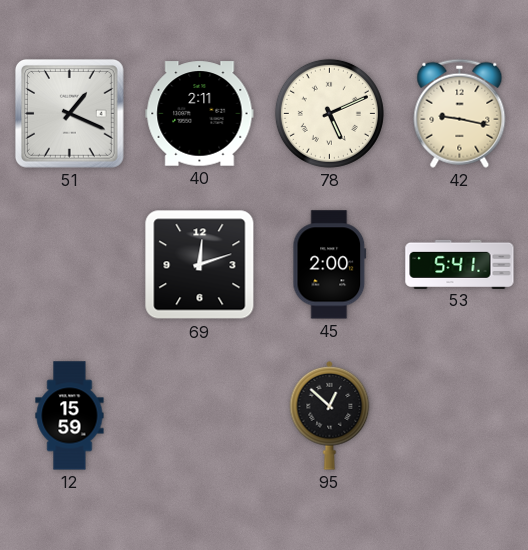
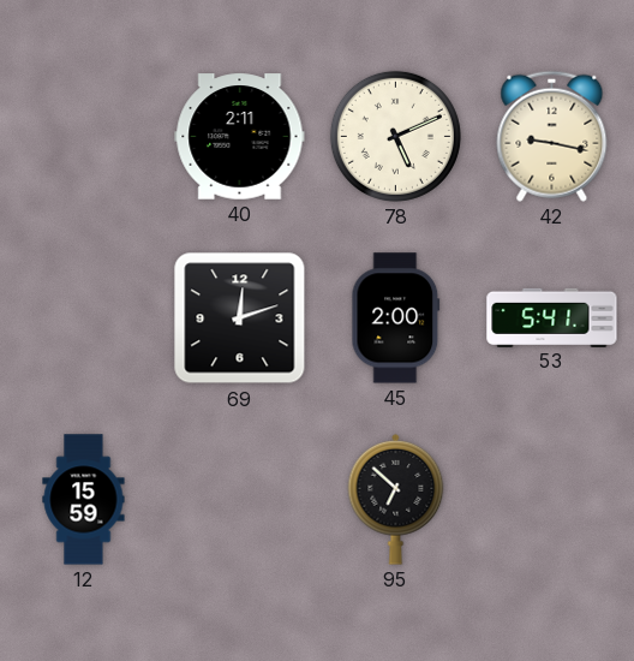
51: 1:19 -> none (69, 113)
95: 12:52 -> 6:52 (396, 499)
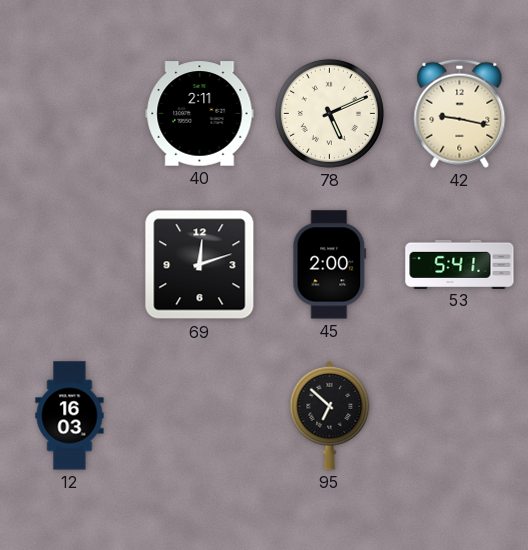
12: 15:59 -> 16:03 (70, 416)
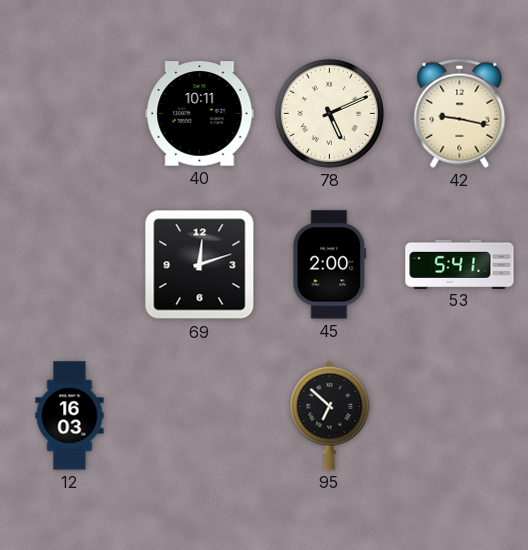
40: 2:11 -> 10:11 (200, 114)
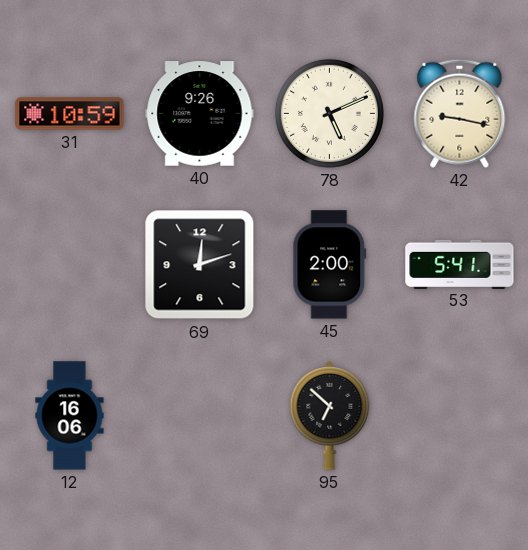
31: none -> 10:59 (70, 114)
40: 10:11 -> 9:26 (200, 114)
12: 16:03 -> 16:06 (70, 416)
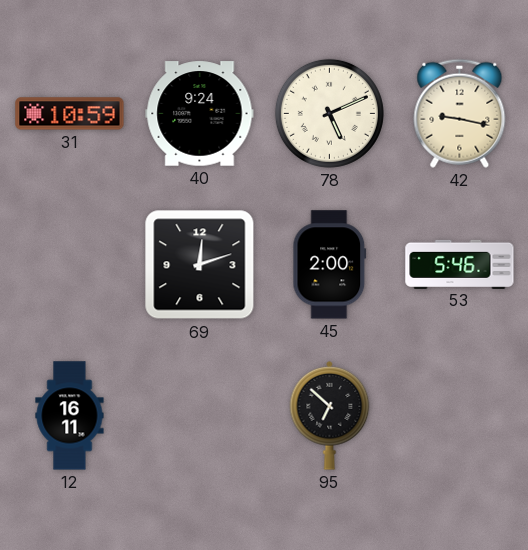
40: 9:26 -> 9:24 (200, 114)
53: 5:41 -> 5:46 (460, 264)
12: 16:06 -> 16:11 (70, 416)
